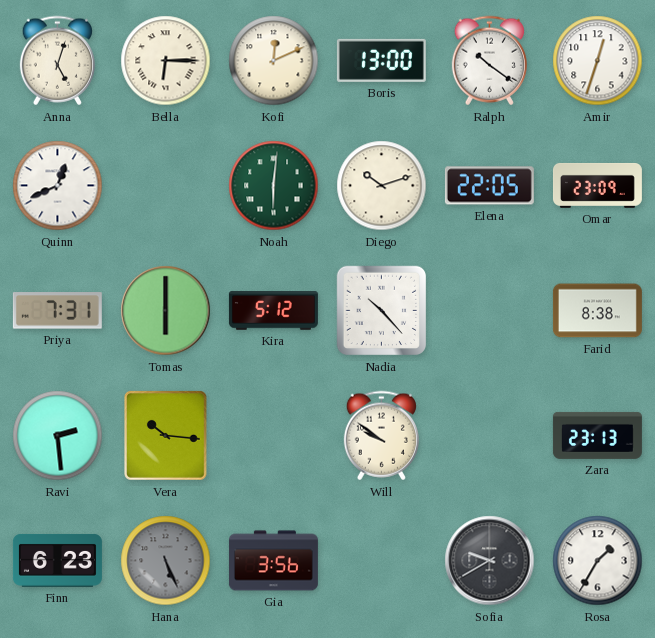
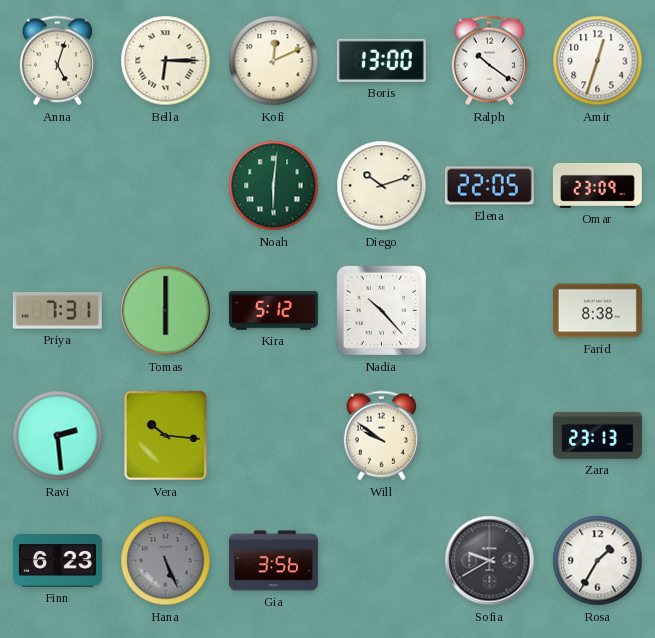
Quinn: 12:41 -> none (58, 186)
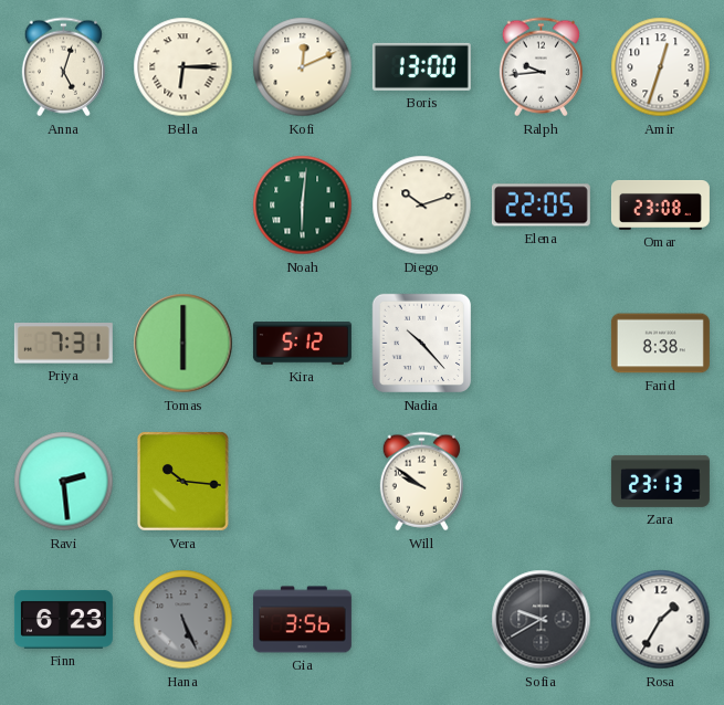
Ralph: 10:21 -> 9:44 (541, 67)
Omar: 23:09 -> 23:08 (660, 204)
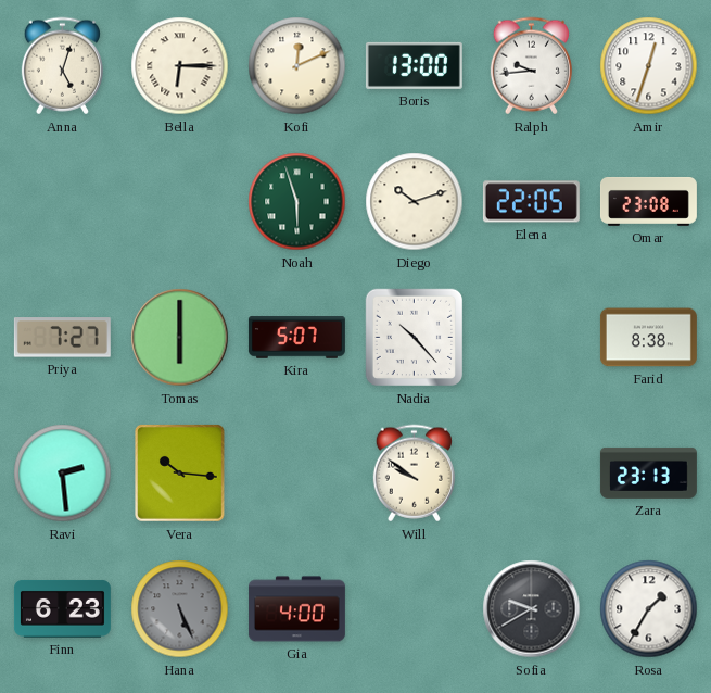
Noah: 6:01 -> 5:57 (297, 202)
Priya: 7:31 -> 7:27 (62, 338)
Kira: 5:12 -> 5:07 (296, 338)
Gia: 3:56 -> 4:00 (296, 609)
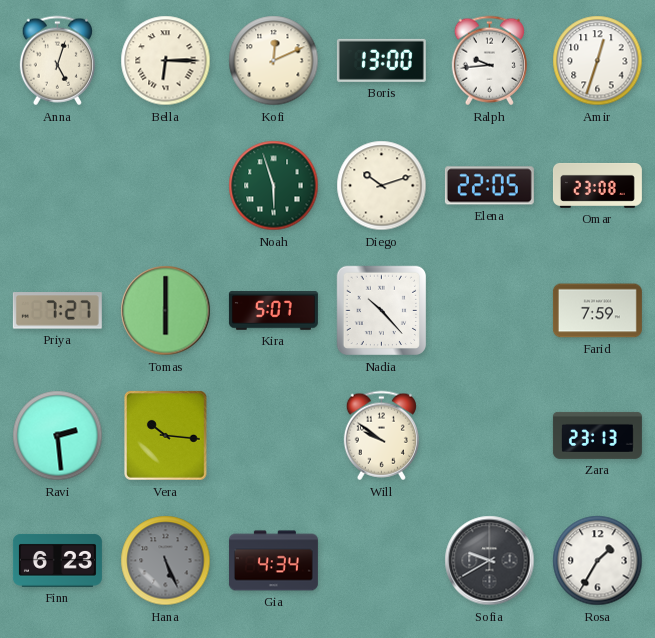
Farid: 8:38 -> 7:59 (597, 311)
Gia: 4:00 -> 4:34 (273, 561)
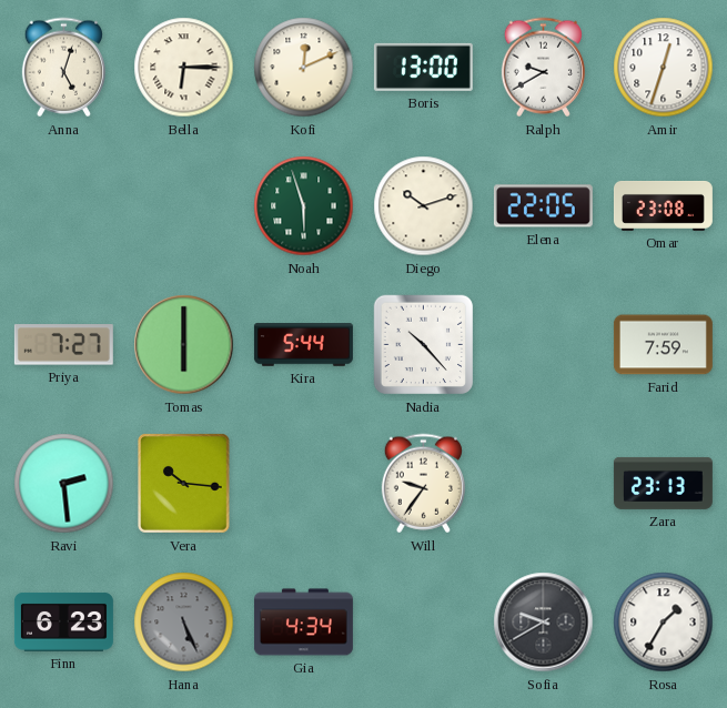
Ralph: 9:44 -> 9:40 (543, 68)
Kira: 5:07 -> 5:44 (303, 345)
Will: 9:51 -> 9:36 (423, 484)
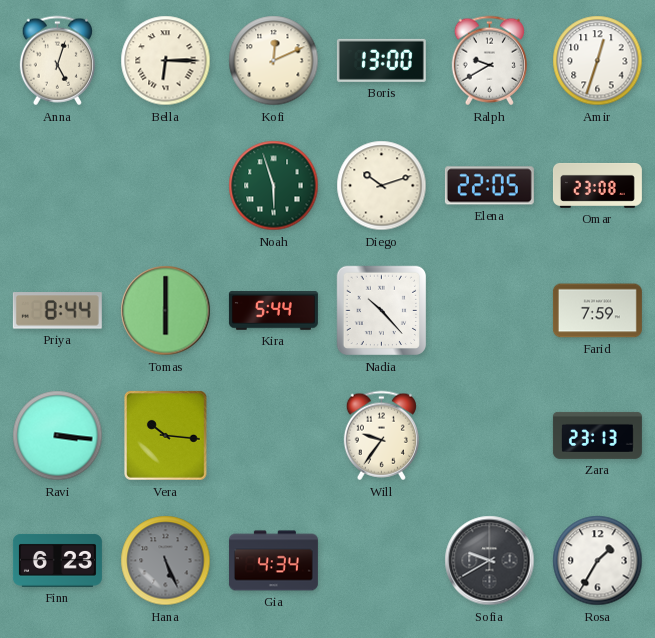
Priya: 7:27 -> 8:44 (57, 311)
Ravi: 2:29 -> 3:16 (58, 436)
